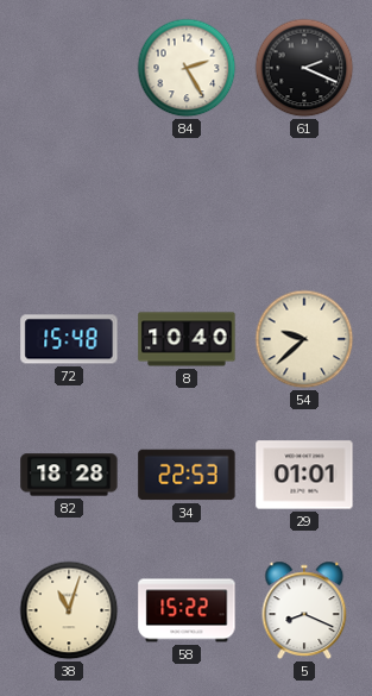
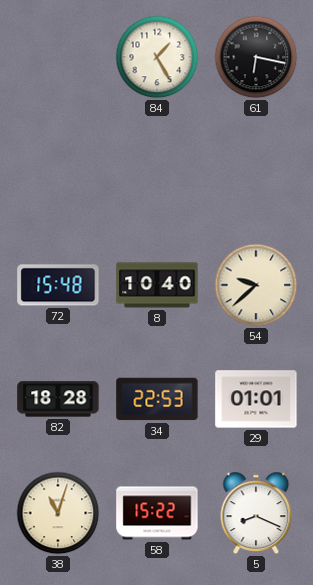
84: 2:25 -> 1:25 (157, 57)
61: 2:19 -> 6:17 (256, 57)
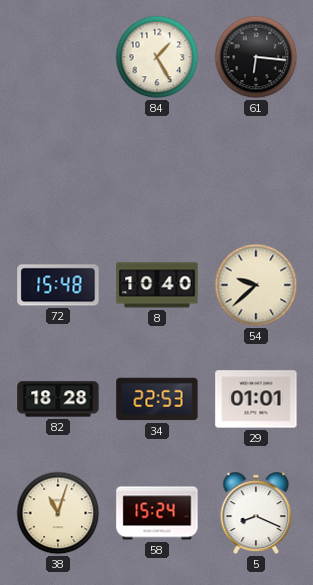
61: 6:17 -> 6:16 (256, 57)
58: 15:22 -> 15:24 (157, 513)
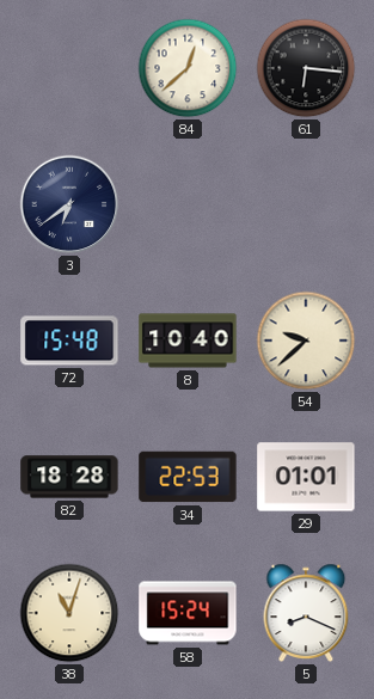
84: 1:25 -> 12:38 (188, 68)
3: none -> 6:39 (69, 204)
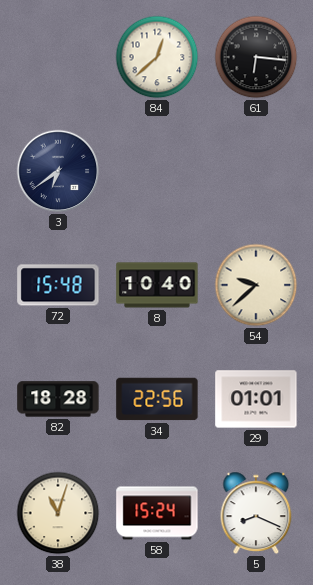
34: 22:53 -> 22:56 (157, 399)
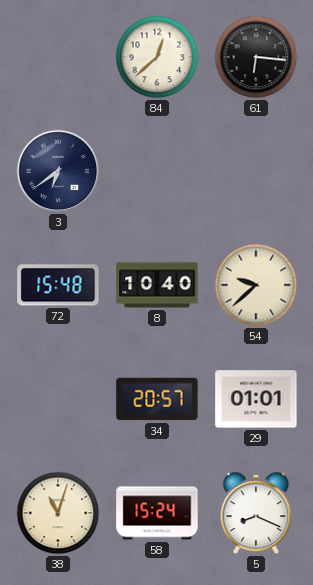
82: 18:28 -> none (58, 399)
34: 22:56 -> 20:57 (157, 399)
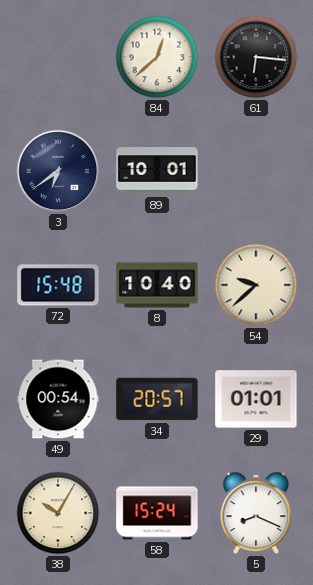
89: none -> 10:01 (157, 171)
49: none -> 00:54 (58, 399)
38: 11:03 -> 10:05 (58, 513)
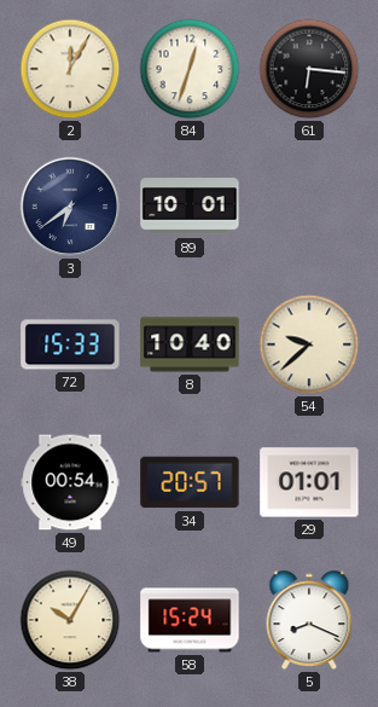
2: none -> 12:05 (70, 69)
84: 12:38 -> 12:33 (190, 69)
72: 15:48 -> 15:33 (70, 344)
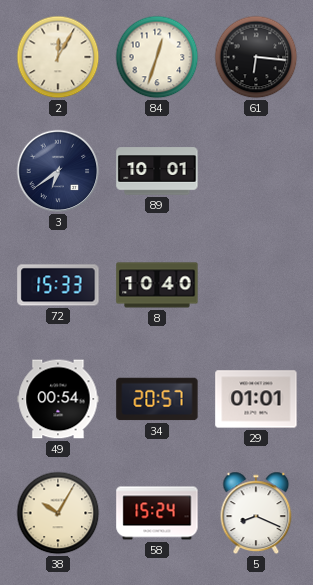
54: 9:38 -> none (309, 344)
